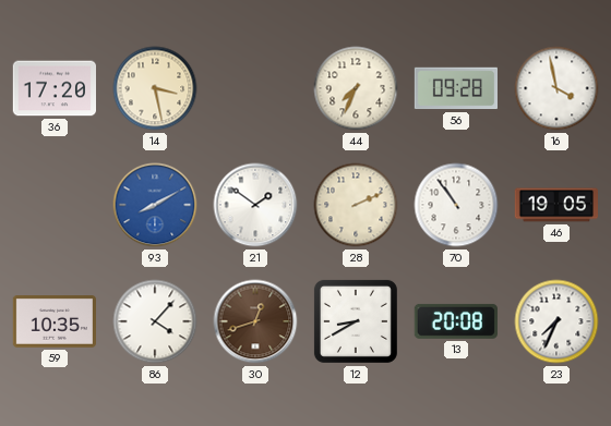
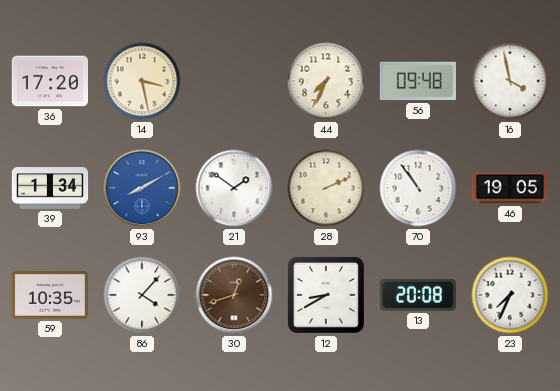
56: 09:28 -> 09:48 (417, 81)
39: none -> 1:34 (50, 188)
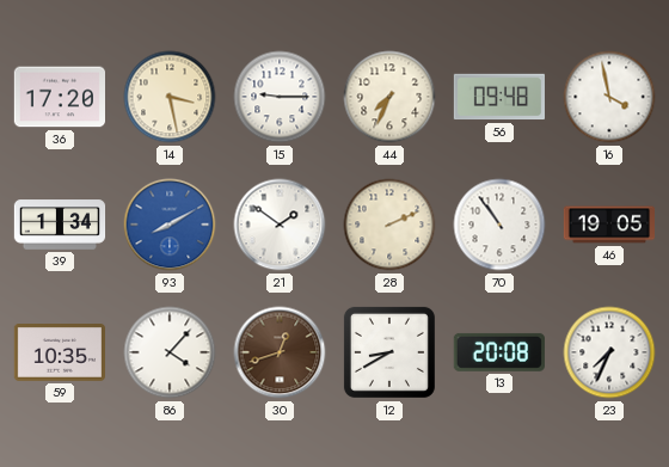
15: none -> 9:15 (280, 97)
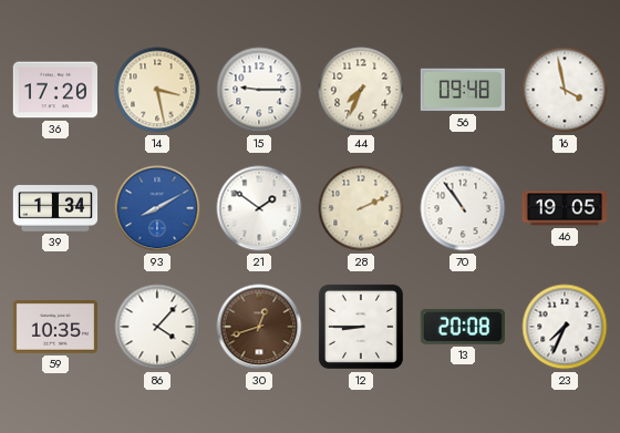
12: 8:40 -> 8:45 (361, 327)
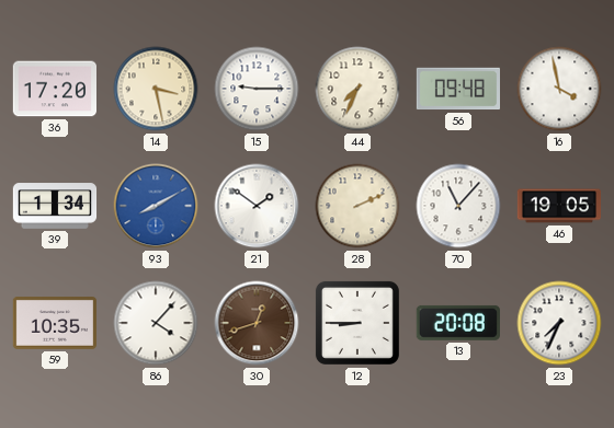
70: 10:54 -> 11:07 (458, 206)
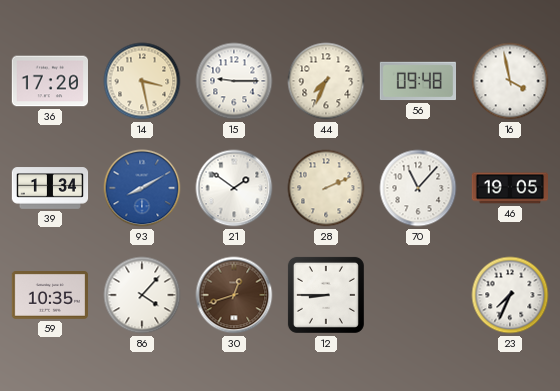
13: 20:08 -> none (458, 323)
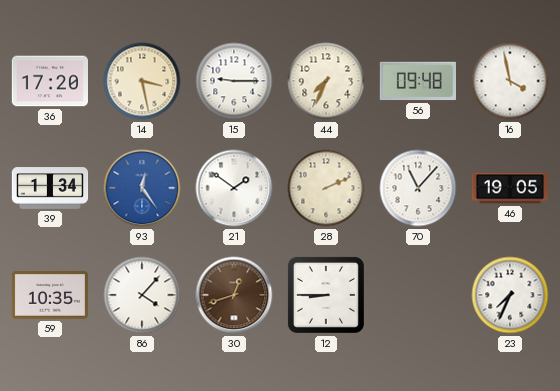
93: 8:10 -> 12:24 (142, 188)
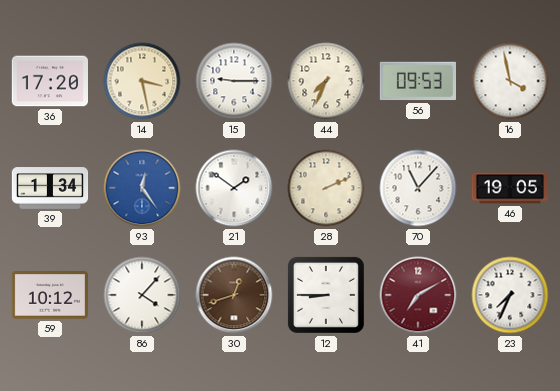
56: 09:48 -> 09:53 (417, 81)
59: 10:35 -> 10:12 (49, 296)
41: none -> 7:10 (418, 295)
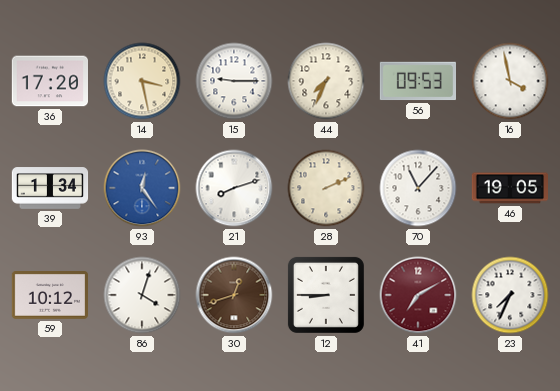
21: 1:51 -> 8:12 (234, 188)
86: 4:07 -> 4:03 (142, 295)
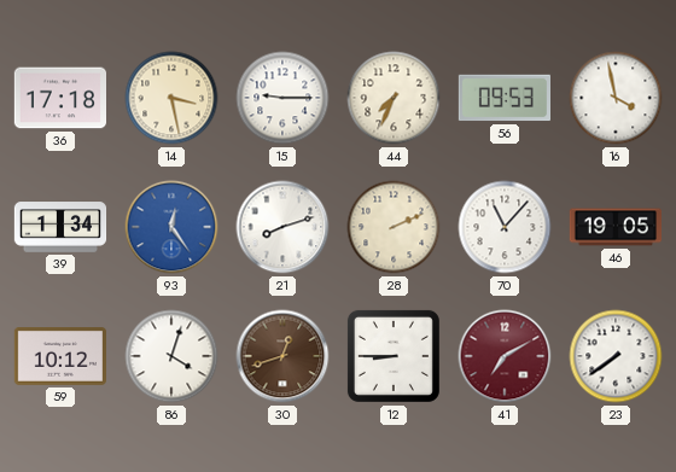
36: 17:20 -> 17:18 (59, 98)
23: 7:34 -> 7:39 (616, 356)
